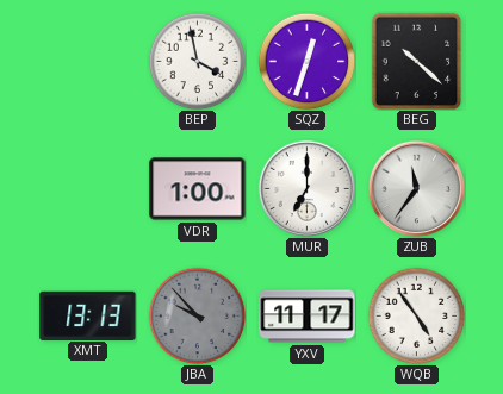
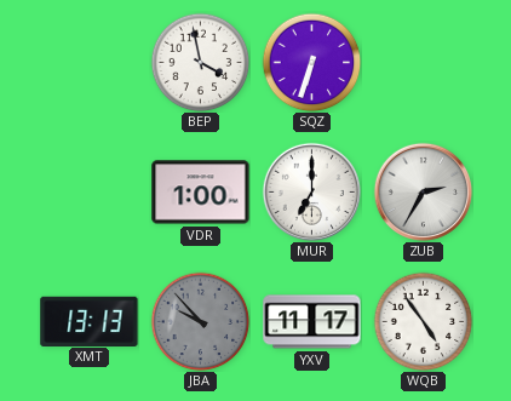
SQZ: 12:33 -> 6:33 (311, 62)
BEG: 10:22 -> none (417, 61)
ZUB: 11:36 -> 2:35 (423, 191)
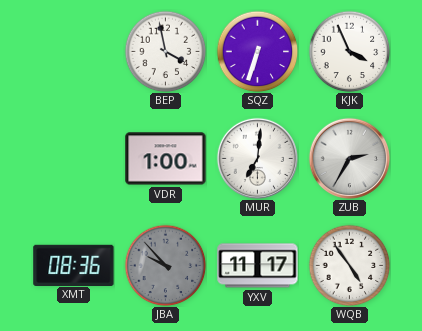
KJK: none -> 3:56 (349, 51)
MUR: 7:00 -> 7:01 (257, 158)
XMT: 13:13 -> 08:36 (74, 265)
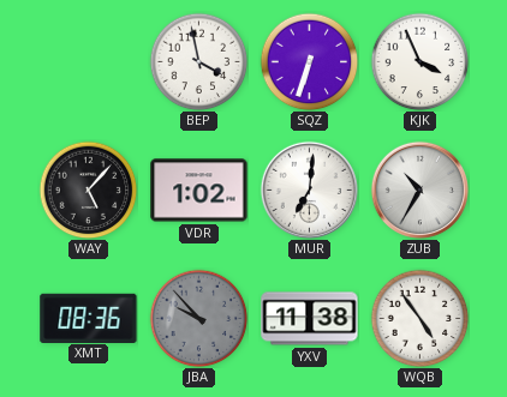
WAY: none -> 5:07 (88, 190)
VDR: 1:00 -> 1:02 (199, 191)
ZUB: 2:35 -> 10:35 (419, 190)
YXV: 11:17 -> 11:38 (310, 319)
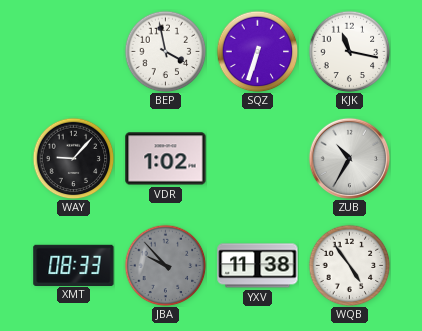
KJK: 3:56 -> 11:17 (349, 51)
WAY: 5:07 -> 9:07 (73, 158)
MUR: 7:01 -> none (309, 190)
XMT: 08:36 -> 08:33 (74, 265)
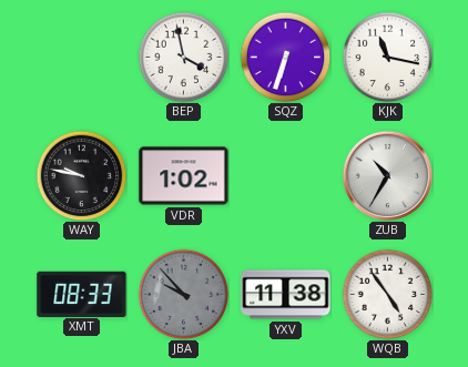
WAY: 9:07 -> 9:47 (81, 175)
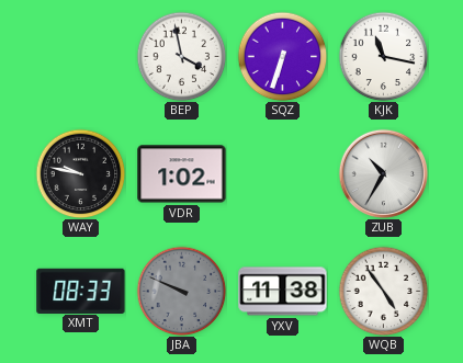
JBA: 9:53 -> 9:49 (181, 291)
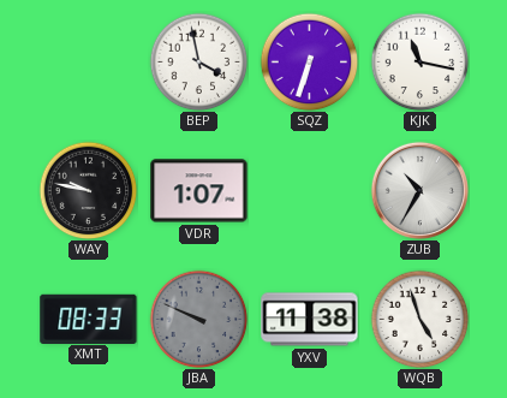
VDR: 1:02 -> 1:07 (199, 191)
WQB: 4:54 -> 4:57 (419, 319)
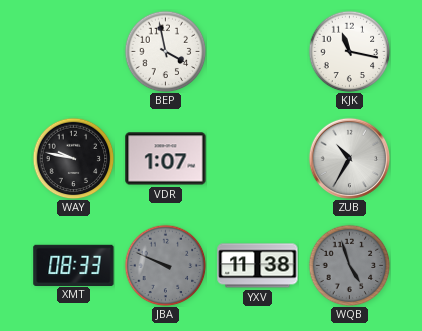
SQZ: 6:33 -> none (309, 61)
WQB dial: white -> grey (349, 265)
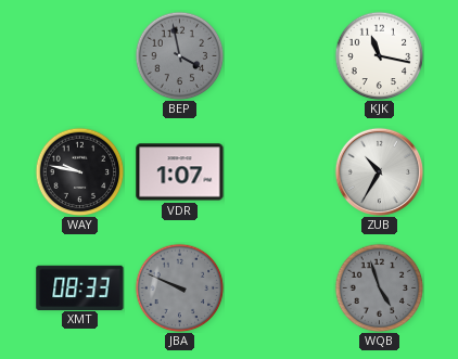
BEP dial: white -> grey (179, 55)
YXV: 11:38 -> none (258, 266)
